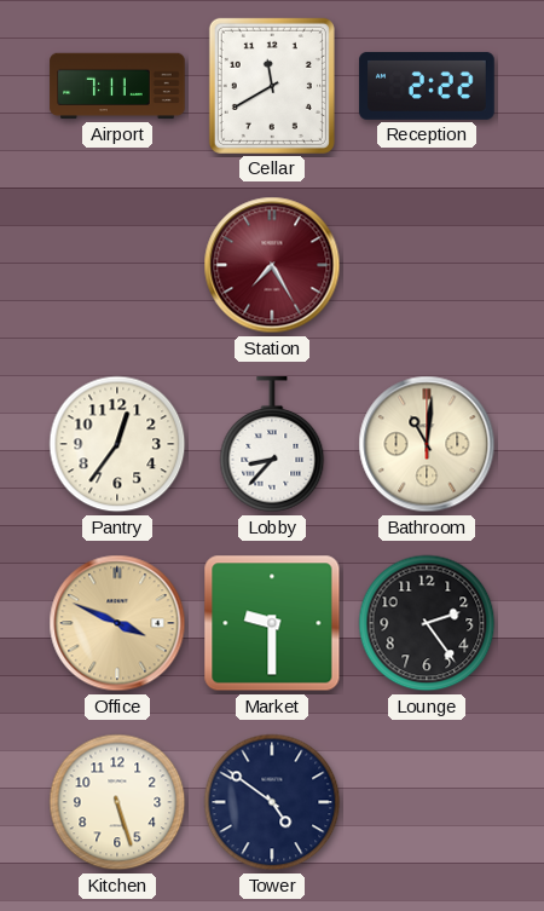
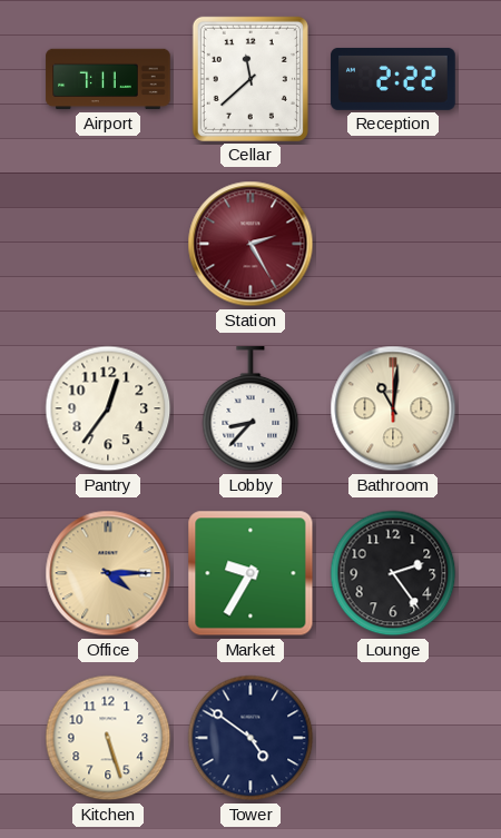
Cellar: 11:40 -> 11:38 (250, 79)
Station: 7:25 -> 2:25 (250, 244)
Office: 3:49 -> 4:15 (108, 573)
Market: 9:30 -> 9:35 (250, 573)
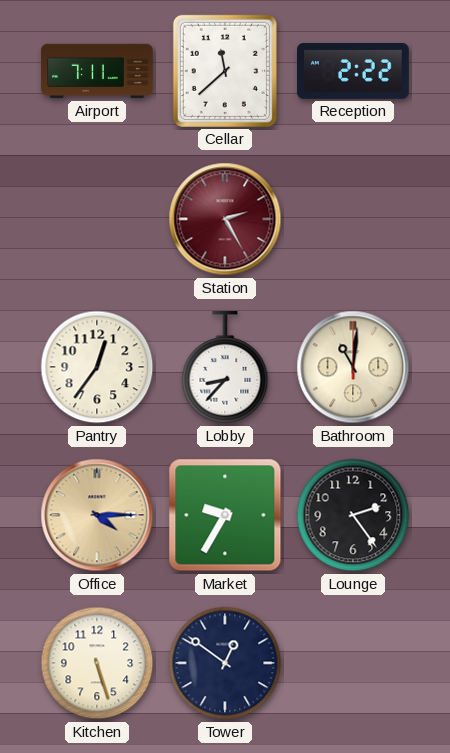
Tower: 4:51 -> 12:51 (225, 663)
